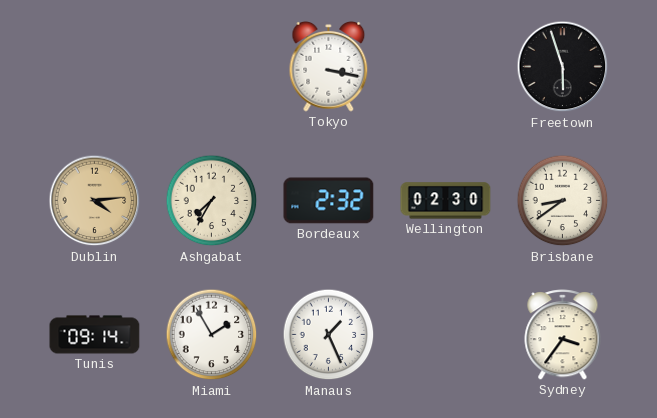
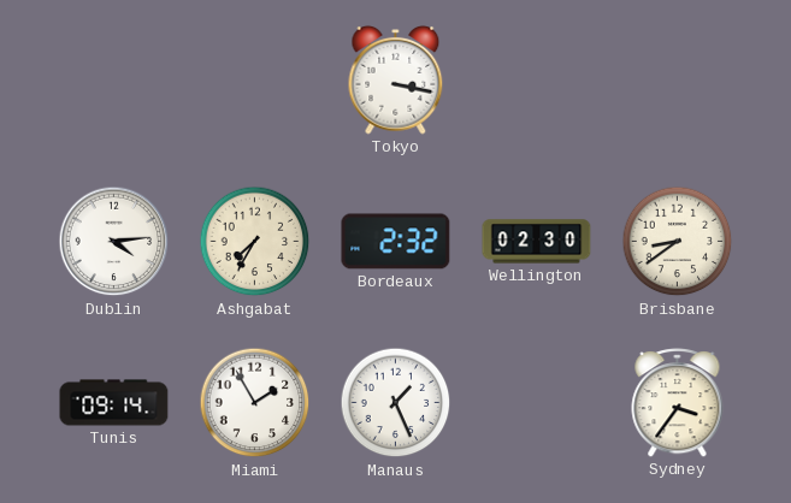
Freetown: 5:57 -> none (563, 67)
Dublin dial: champagne -> white (114, 242)
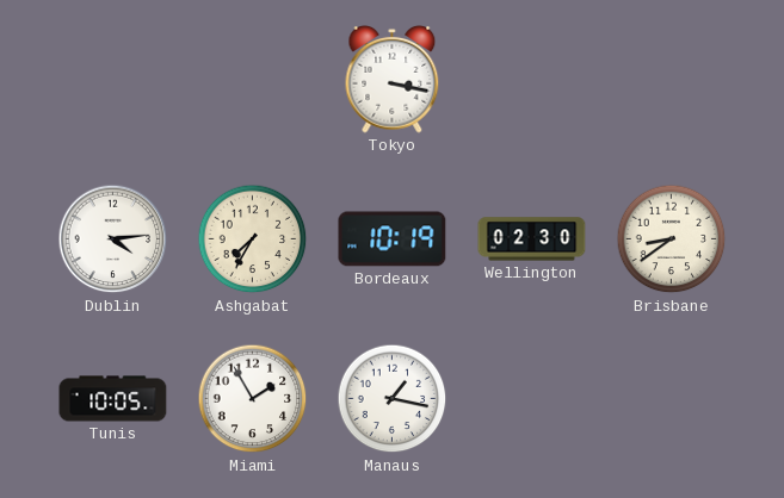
Bordeaux: 2:32 -> 10:19 (393, 239)
Tunis: 09:14 -> 10:05 (113, 399)
Manaus: 1:26 -> 1:17 (393, 399)
Sydney: 3:36 -> none (678, 403)
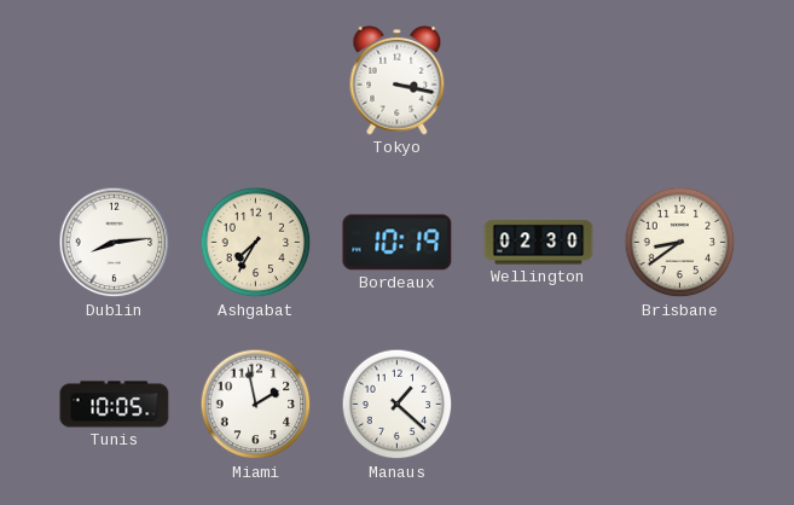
Dublin: 4:14 -> 8:14 (115, 243)
Miami: 1:55 -> 1:58 (256, 405)
Manaus: 1:17 -> 1:22 (398, 405)
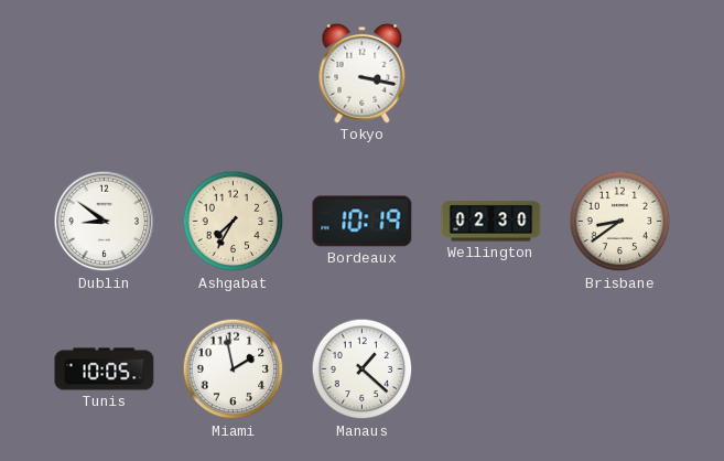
Dublin: 8:14 -> 8:51 (105, 222)
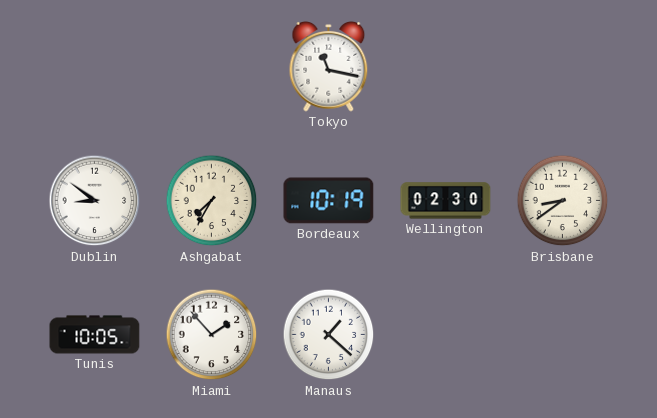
Tokyo: 3:17 -> 11:17 (329, 66)
Miami: 1:58 -> 1:53 (212, 335)
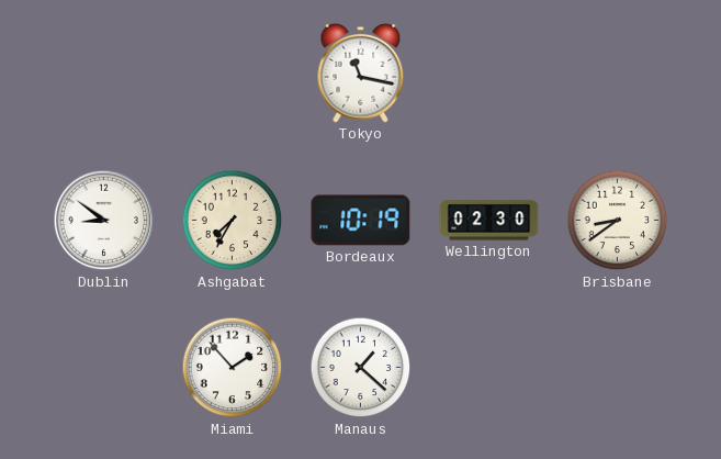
Tunis: 10:05 -> none (95, 335)
